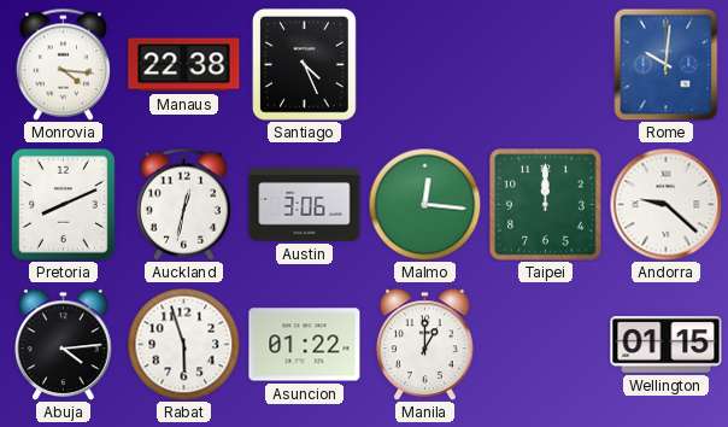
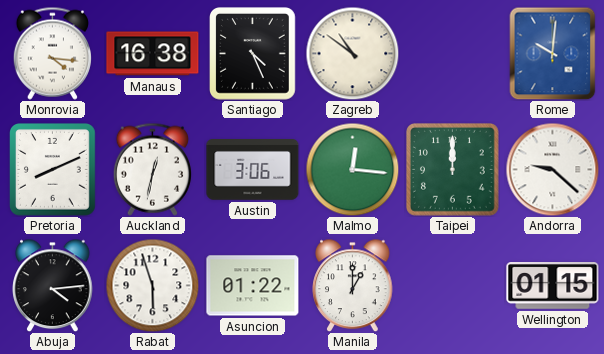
Manaus: 22:38 -> 16:38 (153, 54)
Zagreb: none -> 10:51 (352, 53)
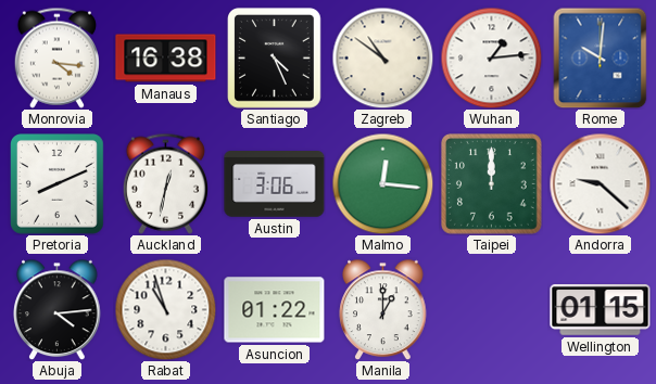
Wuhan: none -> 1:14 (491, 57)
Rabat: 5:57 -> 10:57 (165, 309)
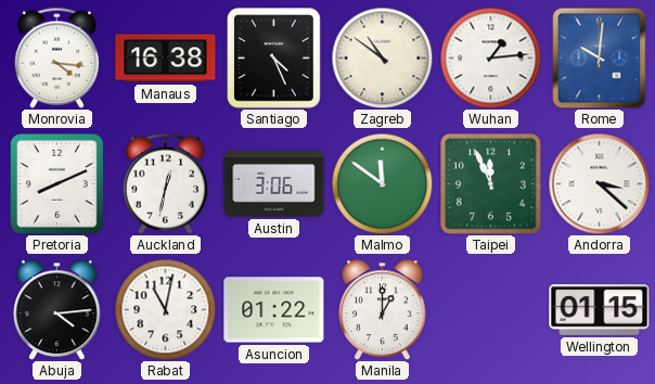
Malmo: 12:16 -> 11:51 (382, 183)
Taipei: 12:00 -> 11:56 (491, 184)
Andorra: 9:22 -> 3:22 (599, 183)
Rabat: 10:57 -> 11:02 (165, 309)
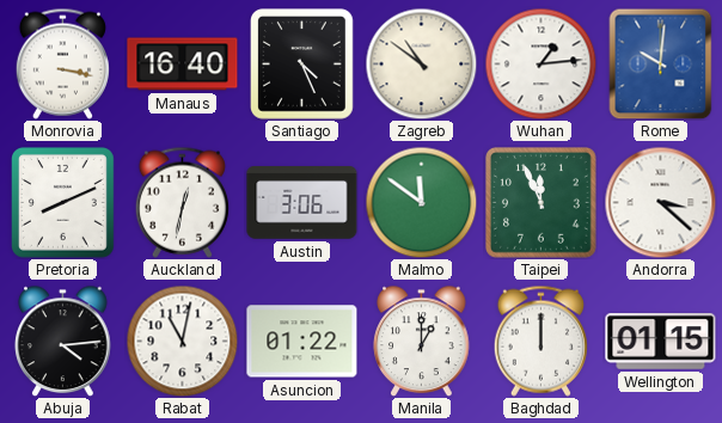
Monrovia: 4:16 -> 3:17 (62, 63)
Manaus: 16:38 -> 16:40 (183, 65)
Baghdad: none -> 12:00 (540, 341)
